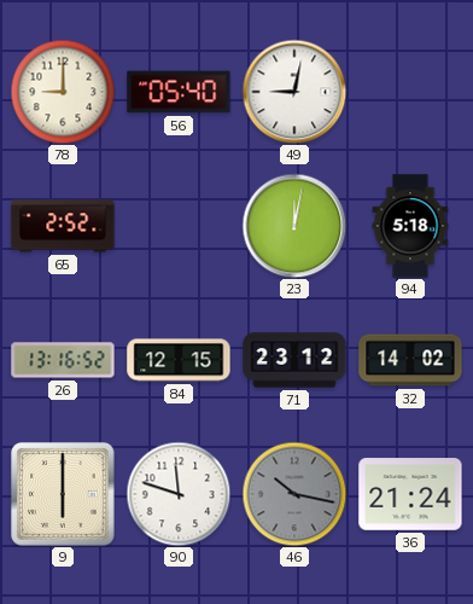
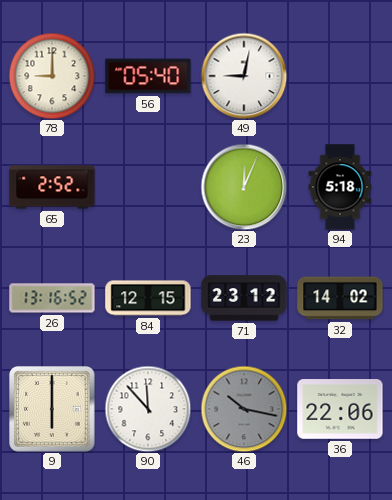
23: 12:02 -> 12:04 (244, 187)
90: 11:48 -> 11:53 (148, 409)
36: 21:24 -> 22:06 (340, 409)
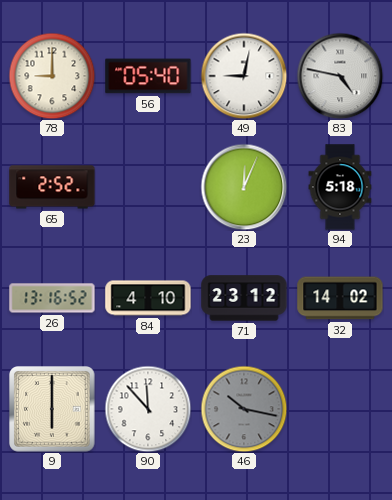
83: none -> 4:47 (340, 76)
84: 12:15 -> 4:10 (148, 298)
36: 22:06 -> none (340, 409)
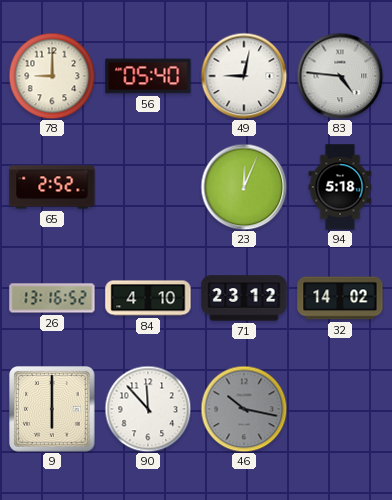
83: 4:47 -> 4:46 (340, 76)
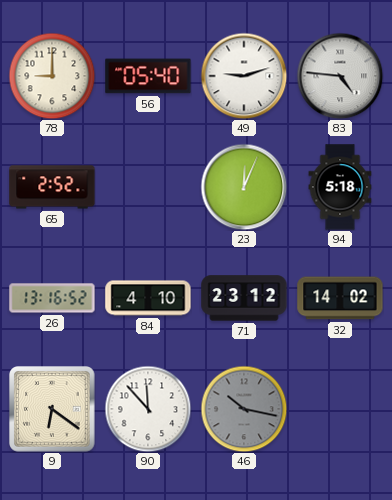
49: 9:02 -> 9:12 (244, 76)
9: 6:00 -> 6:21 (52, 409)
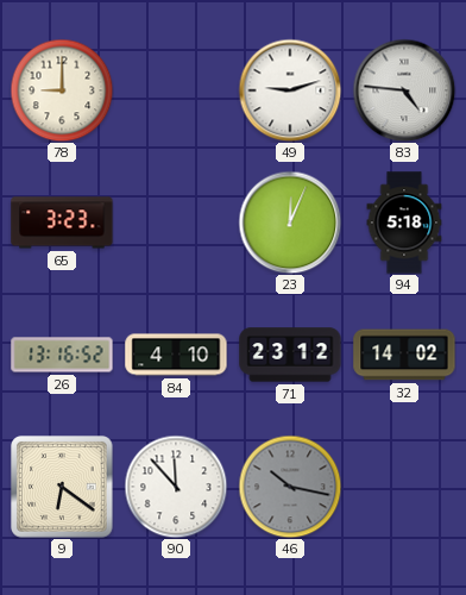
56: 05:40 -> none (148, 76)
65: 2:52 -> 3:23 (62, 223)
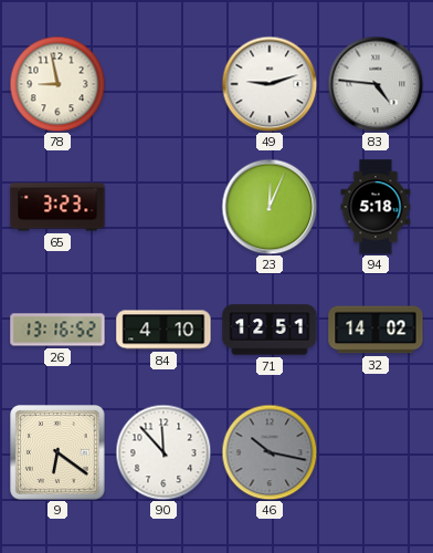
78: 9:00 -> 8:58 (57, 84)
71: 23:12 -> 12:51 (270, 330)
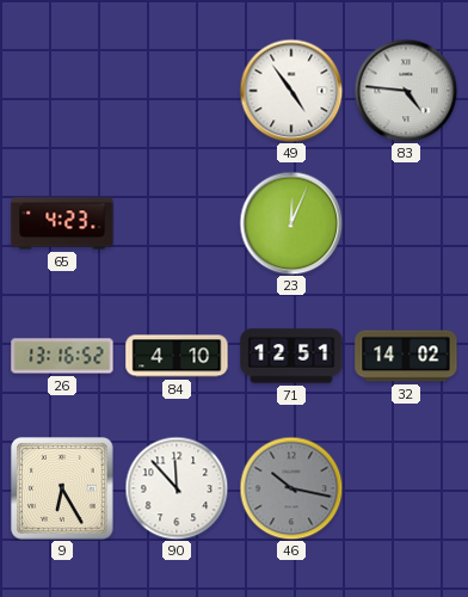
78: 8:58 -> none (57, 84)
49: 9:12 -> 4:54 (291, 91)
65: 3:23 -> 4:23 (62, 223)
94: 5:18 -> none (376, 207)
9: 6:21 -> 6:25 (62, 488)
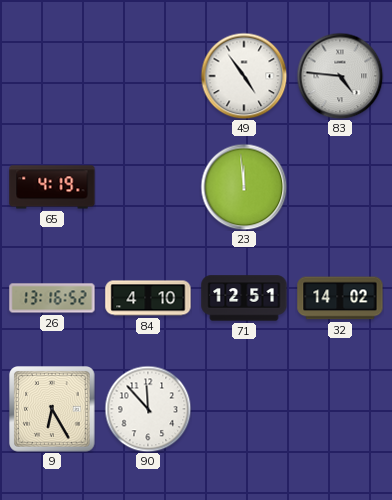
65: 4:23 -> 4:19 (52, 187)
23: 12:04 -> 11:59 (244, 187)
46: 10:17 -> none (291, 488)
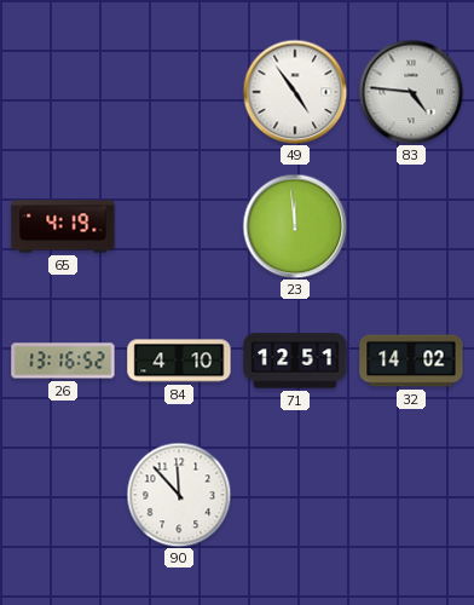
9: 6:25 -> none (52, 409)
